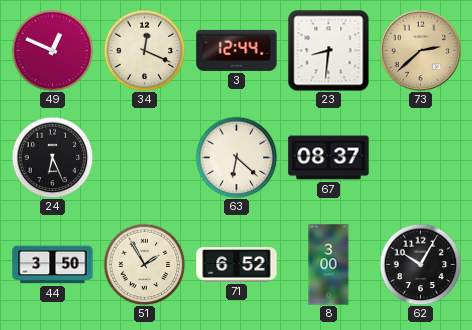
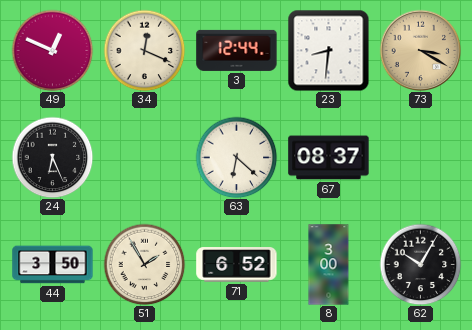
73: 2:38 -> 3:20 (420, 50)
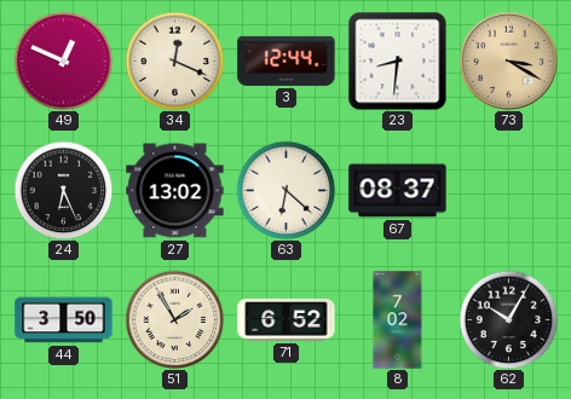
27: none -> 13:02 (175, 191)
8: 3:00 -> 7:02 (398, 320)
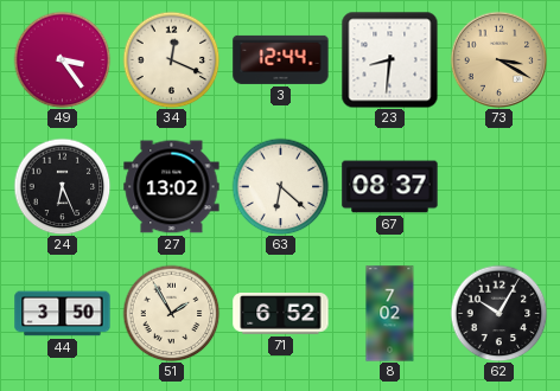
49: 12:49 -> 3:24 (62, 59)
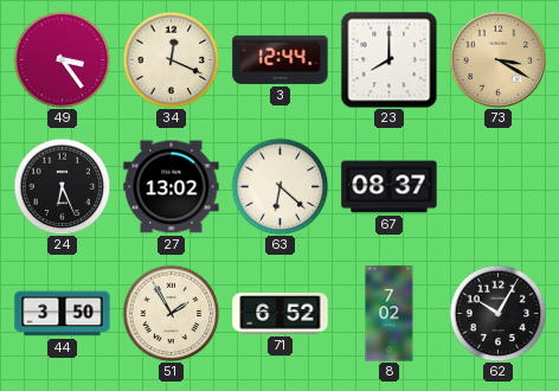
23: 8:31 -> 8:00 (388, 59)
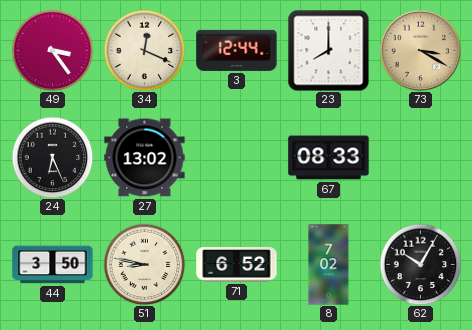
63: 6:22 -> none (279, 186)
67: 08:37 -> 08:33 (329, 158)
51: 1:55 -> 8:47 (144, 264)
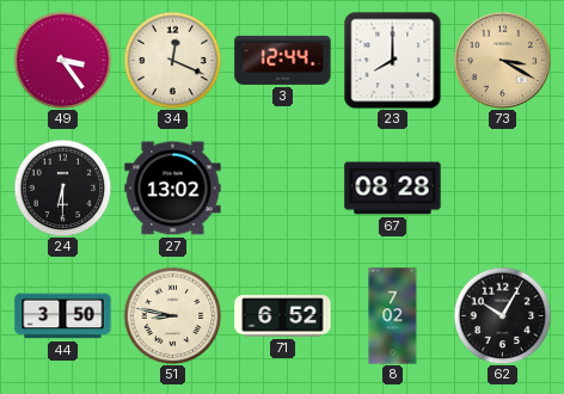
24: 6:26 -> 6:30 (62, 187)
67: 08:33 -> 08:28 (393, 189)
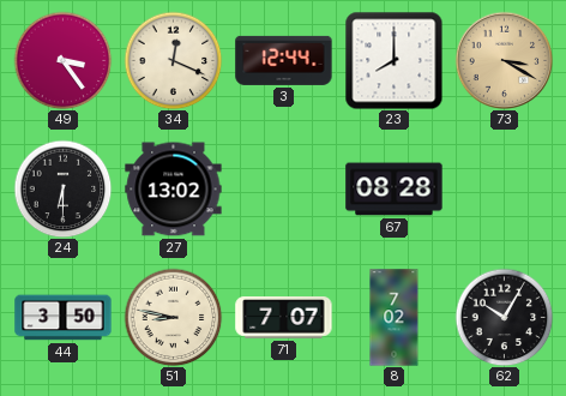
71: 6:52 -> 7:07 (284, 318)
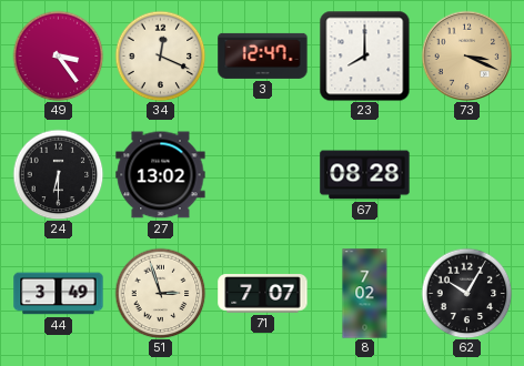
3: 12:44 -> 12:47 (263, 55)
73: 3:20 -> 3:19 (466, 55)
44: 3:50 -> 3:49 (59, 294)
51: 8:47 -> 2:57 (160, 293)
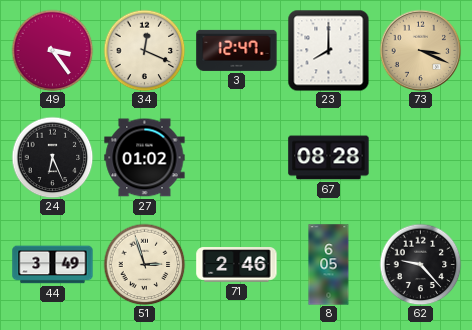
24: 6:30 -> 6:26 (52, 157)
27: 13:02 -> 01:02 (145, 158)
71: 7:07 -> 2:46 (237, 265)
8: 7:02 -> 6:05 (329, 265)
62: 10:05 -> 9:23 (420, 264)
